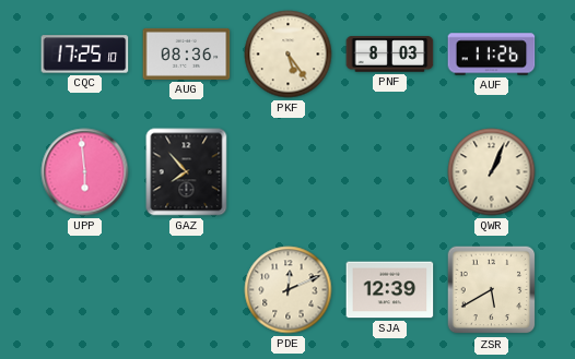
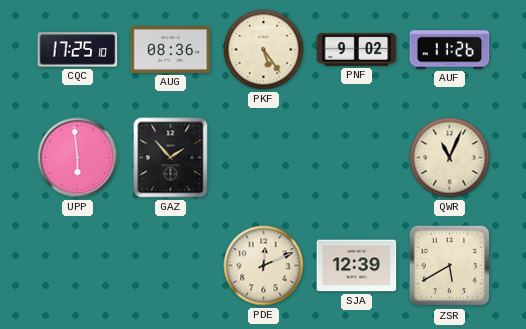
PNF: 8:03 -> 9:02 (357, 50)
GAZ: 7:53 -> 1:53 (171, 158)
QWR: 1:04 -> 11:04 (450, 158)
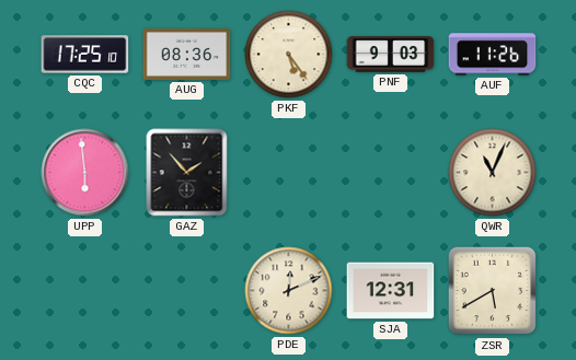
PNF: 9:02 -> 9:03 (391, 55)
SJA: 12:39 -> 12:31 (391, 291)
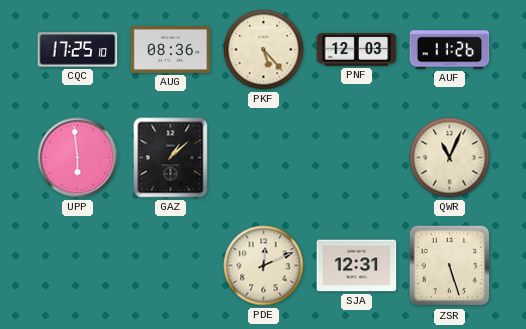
PKF: 5:24 -> 5:23 (264, 50)
PNF: 9:03 -> 12:03 (357, 50)
GAZ: 1:53 -> 1:08 (171, 158)
ZSR: 5:40 -> 5:27 (450, 266)
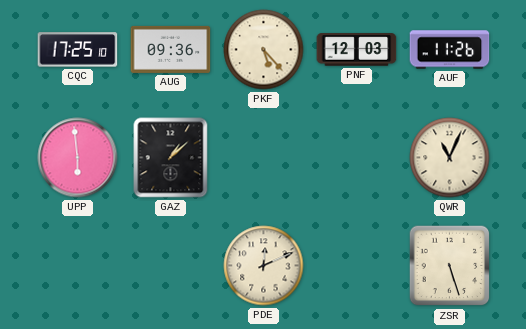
AUG: 08:36 -> 09:36 (171, 49)
SJA: 12:31 -> none (357, 266)
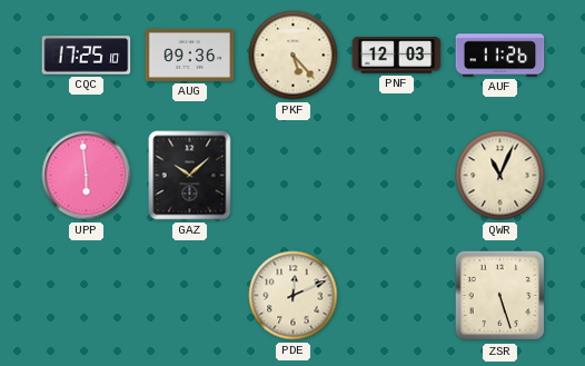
GAZ: 1:08 -> 10:08 (190, 176)
